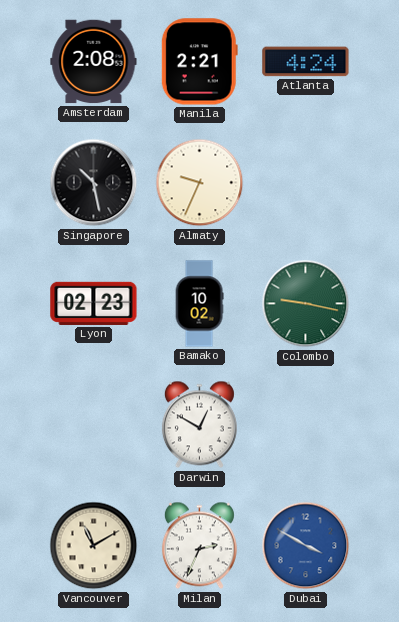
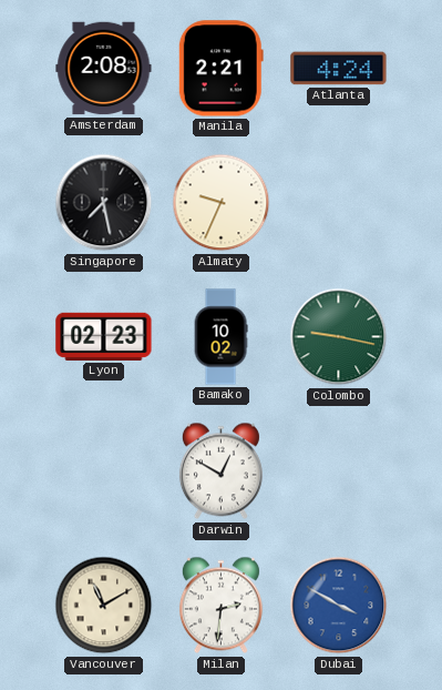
Singapore: 10:28 -> 7:28 (104, 203)
Milan: 2:34 -> 2:31 (220, 606)
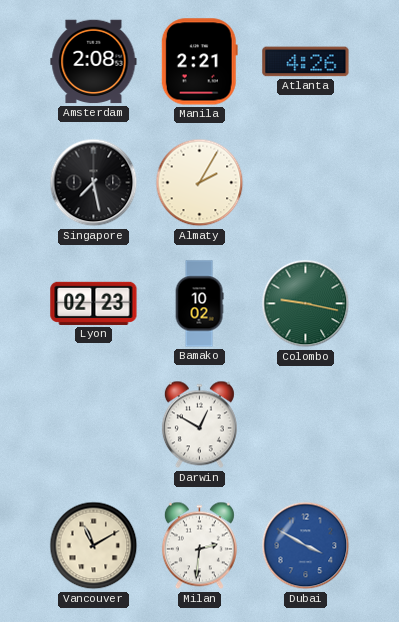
Atlanta: 4:24 -> 4:26 (306, 62)
Almaty: 9:34 -> 2:05 (200, 183)
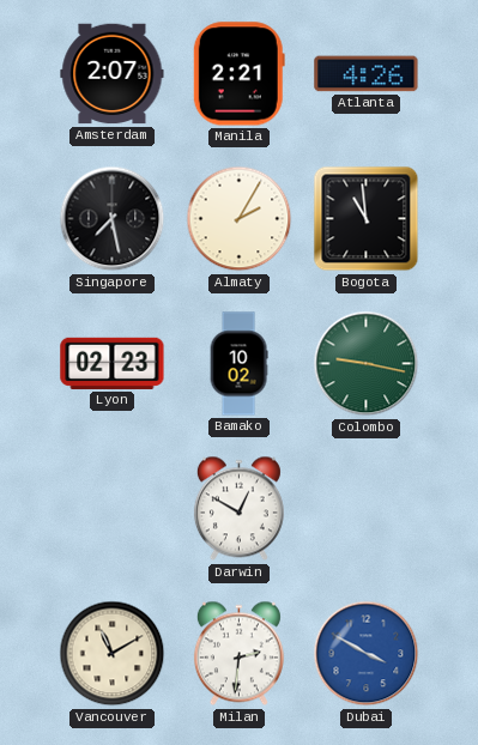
Amsterdam: 2:08 -> 2:07 (113, 74)
Bogota: none -> 10:59 (367, 219)
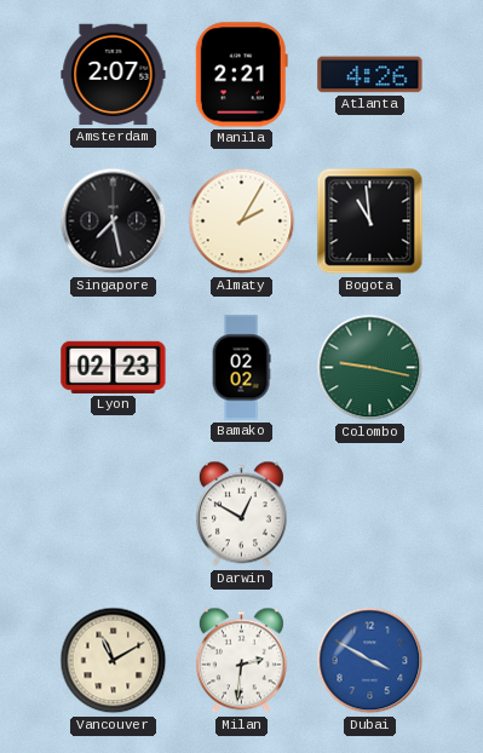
Bamako: 10:02 -> 02:02 (241, 368)
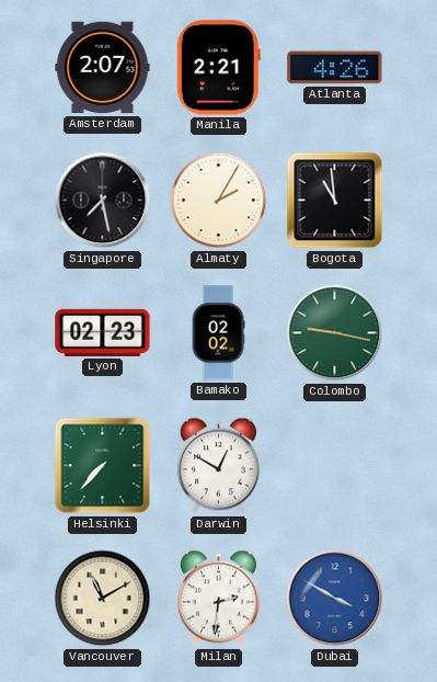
Helsinki: none -> 7:37 (103, 466)
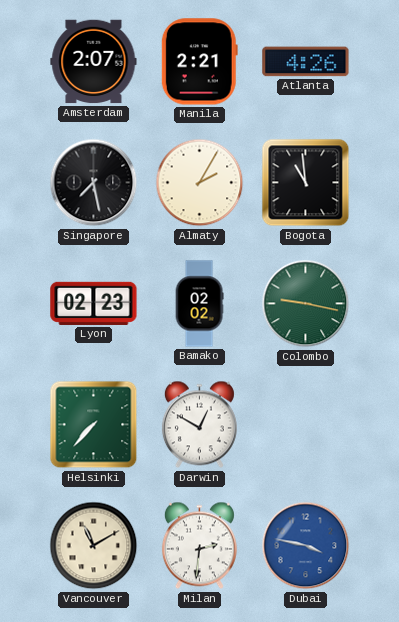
Dubai: 3:50 -> 3:47 (306, 546)
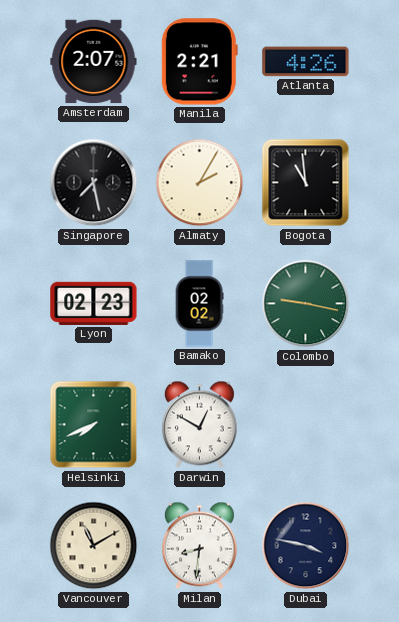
Helsinki: 7:37 -> 7:41 (94, 425)
Milan: 2:31 -> 8:31 (199, 546)
Dubai dial: blue -> navy (306, 546)
